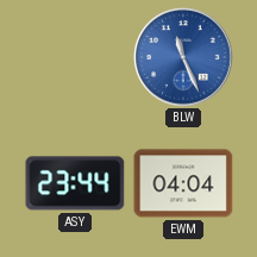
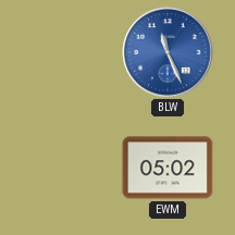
ASY: 23:44 -> none (75, 183)
EWM: 04:04 -> 05:02 (168, 168)
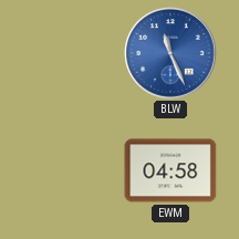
EWM: 05:02 -> 04:58 (170, 170)
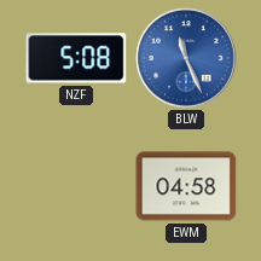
NZF: none -> 5:08 (76, 58)
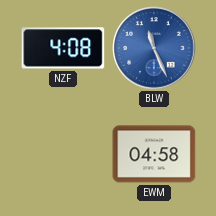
NZF: 5:08 -> 4:08 (63, 48)
